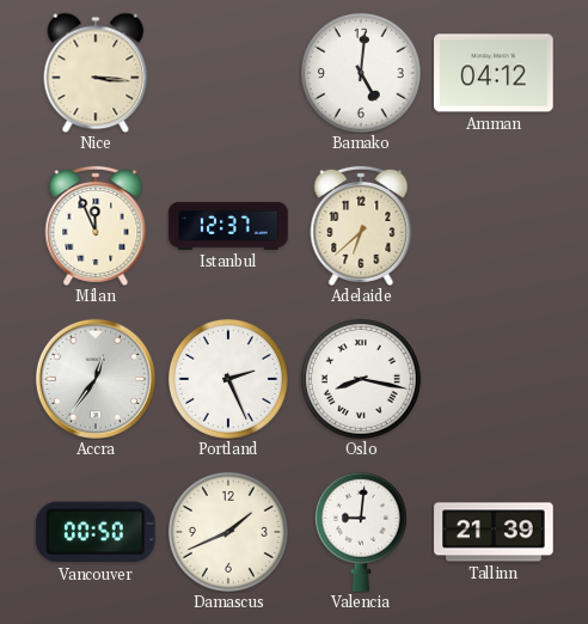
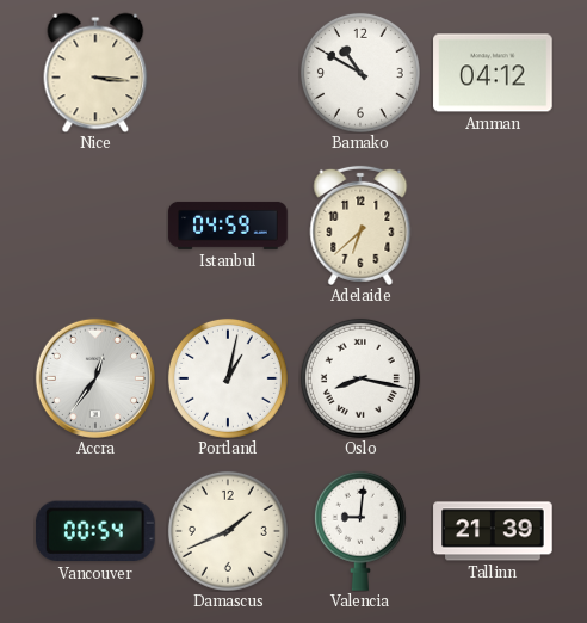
Bamako: 5:01 -> 10:50 (360, 73)
Milan: 11:56 -> none (96, 226)
Istanbul: 12:37 -> 04:59 (228, 226)
Portland: 2:26 -> 1:02 (228, 378)
Vancouver: 00:50 -> 00:54 (95, 531)
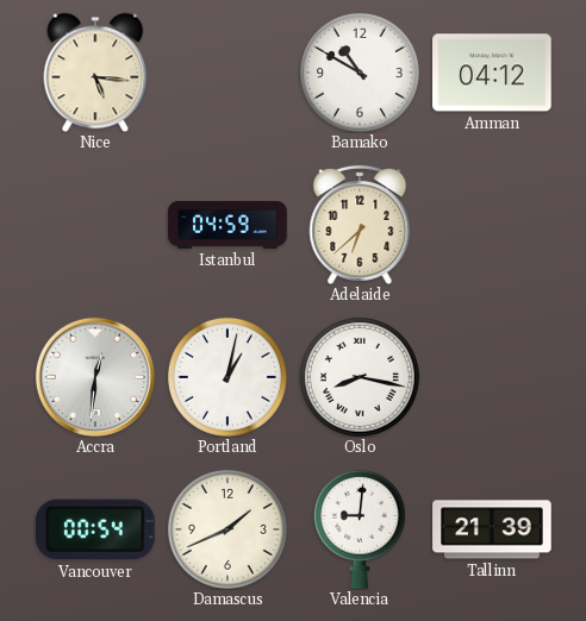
Nice: 3:16 -> 5:16 (95, 73)
Accra: 12:36 -> 12:31 (95, 377)
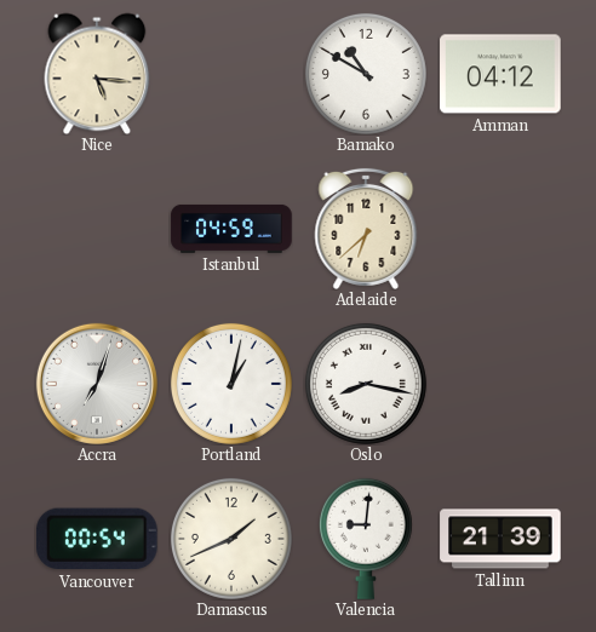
Accra: 12:31 -> 7:03 (97, 384)
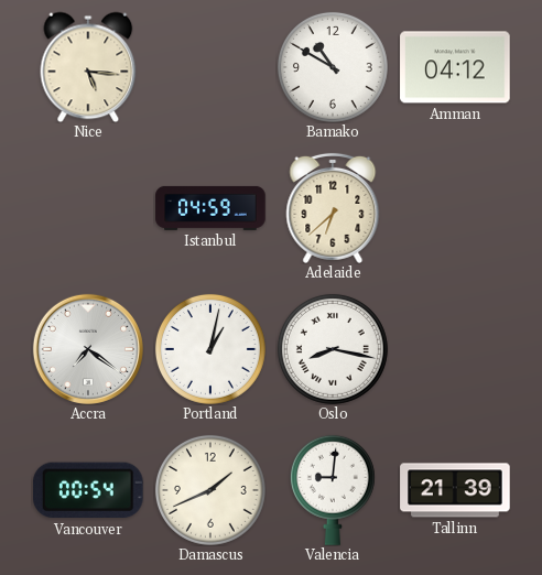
Accra: 7:03 -> 7:21 (88, 349)
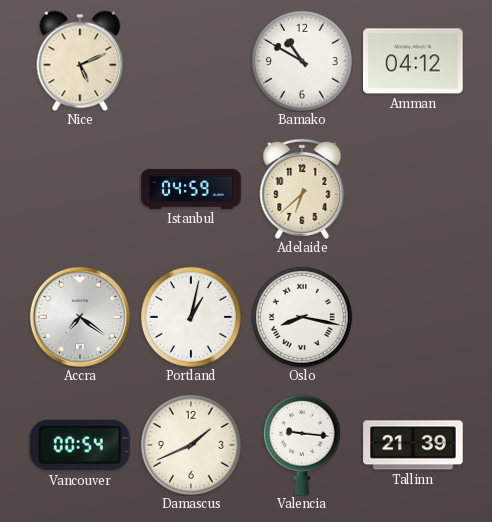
Nice: 5:16 -> 5:11 (80, 61)
Valencia: 9:01 -> 9:16 (302, 445)
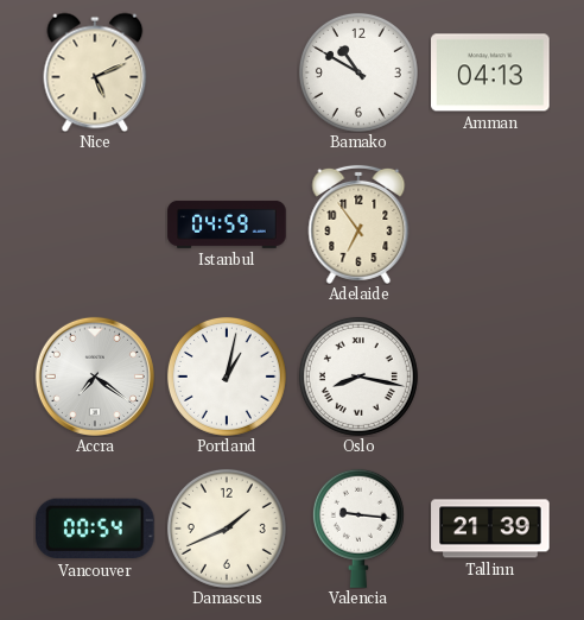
Amman: 04:12 -> 04:13 (490, 72)
Adelaide: 6:38 -> 6:54 (358, 224)
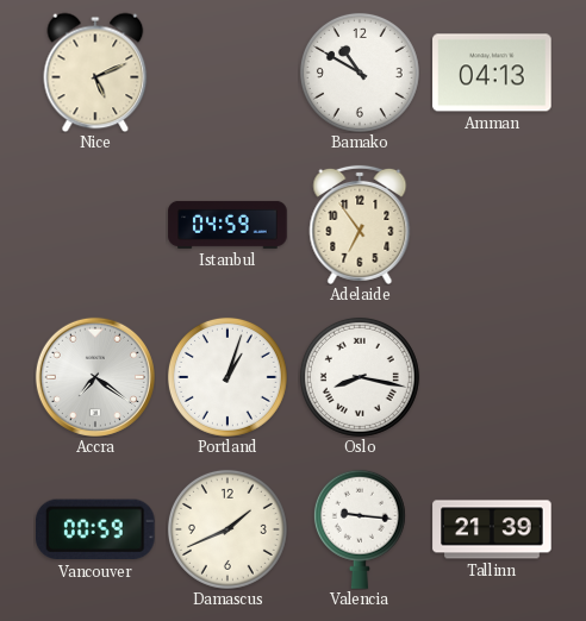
Portland: 1:02 -> 1:03 (227, 377)
Vancouver: 00:54 -> 00:59 (95, 529)
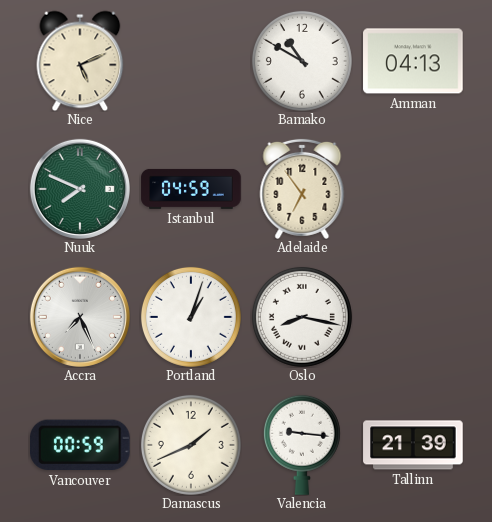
Nuuk: none -> 7:49 (80, 189)
Accra: 7:21 -> 7:26 (80, 317)
